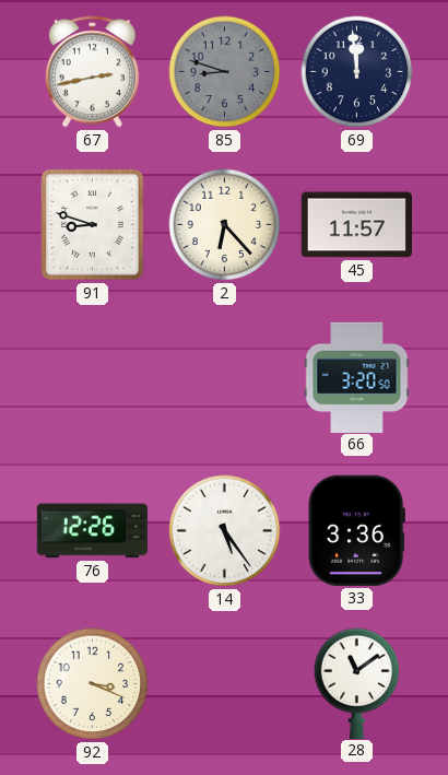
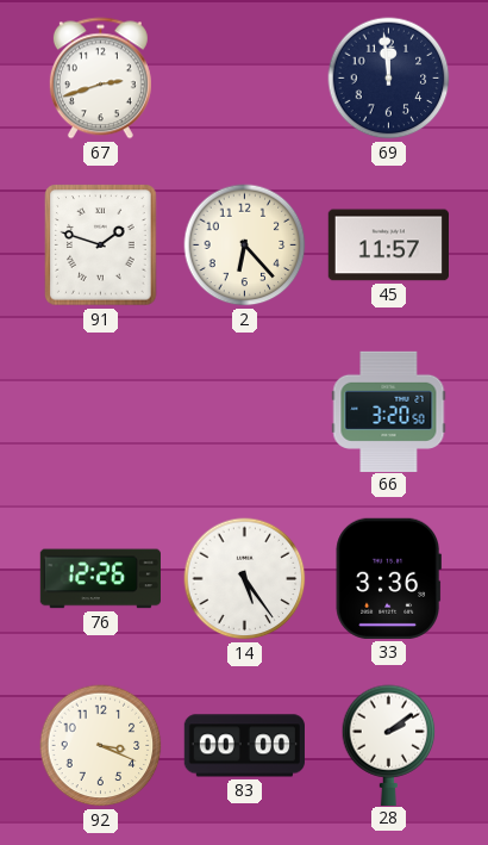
67: 2:43 -> 2:42 (100, 79)
85: 8:48 -> none (225, 72)
91: 8:48 -> 1:48 (101, 246)
83: none -> 00:00 (244, 746)
28: 11:09 -> 2:09 (389, 745)
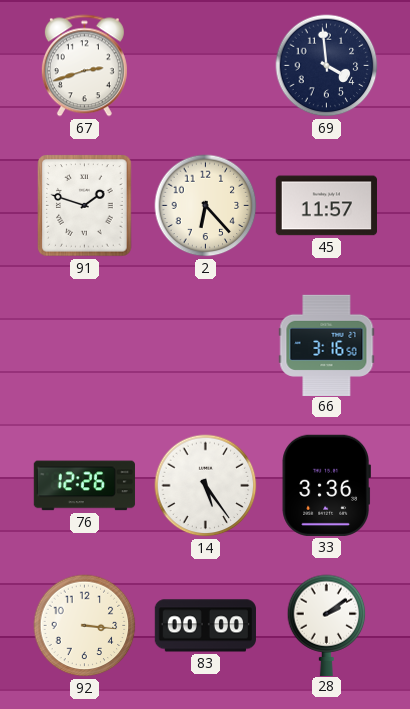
69: 11:59 -> 3:59 (327, 66)
66: 3:20 -> 3:16 (327, 345)
92: 3:19 -> 3:16 (85, 626)
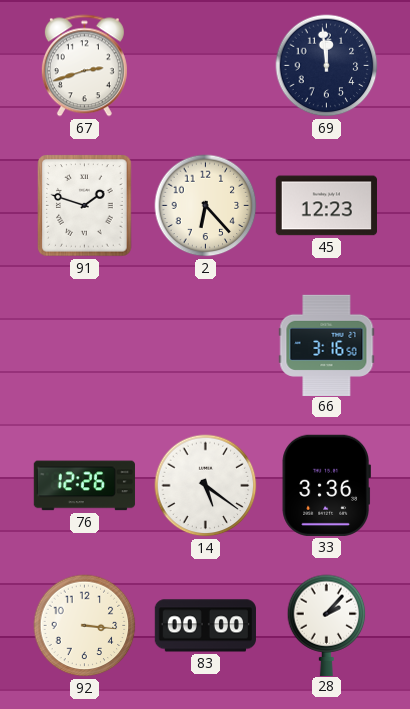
69: 3:59 -> 11:59 (327, 66)
45: 11:57 -> 12:23 (326, 206)
14: 5:24 -> 5:21 (206, 486)
28: 2:09 -> 2:07 (327, 625)
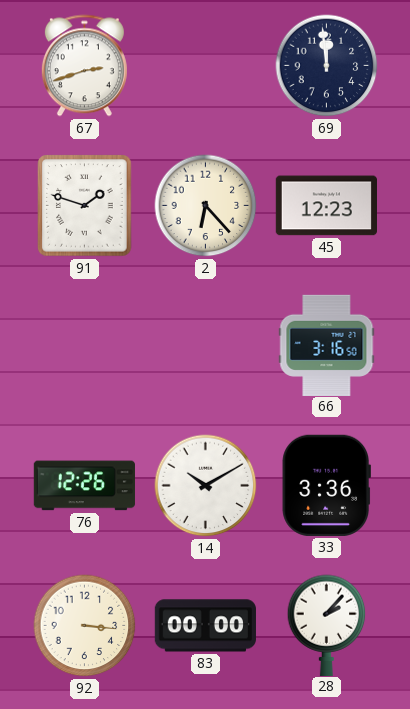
14: 5:21 -> 10:10 (206, 486)
